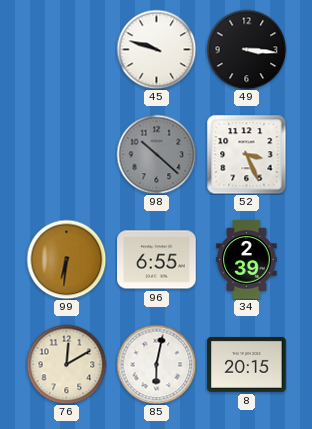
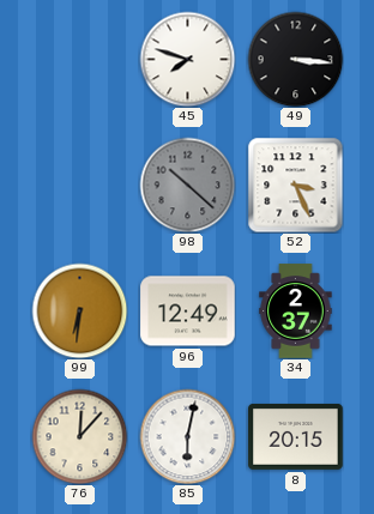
45: 9:48 -> 7:48 (187, 59)
96: 6:55 -> 12:49 (188, 312)
34: 2:39 -> 2:37 (296, 312)
76: 12:10 -> 12:07 (79, 436)
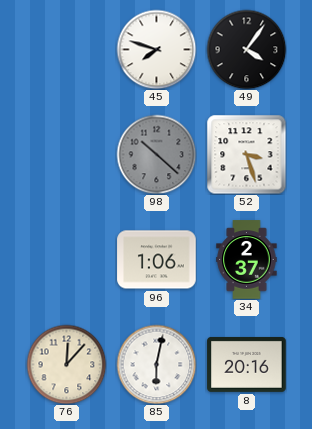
49: 3:16 -> 4:06 (246, 49)
52: 3:26 -> 3:27 (246, 154)
99: 6:31 -> none (79, 310)
96: 12:49 -> 1:06 (157, 260)
8: 20:15 -> 20:16 (247, 364)
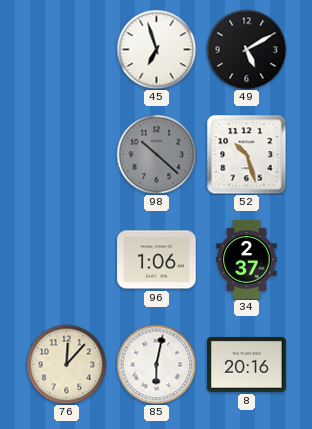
45: 7:48 -> 6:57 (156, 49)
49: 4:06 -> 5:10 (246, 49)
52: 3:27 -> 10:27 (246, 154)
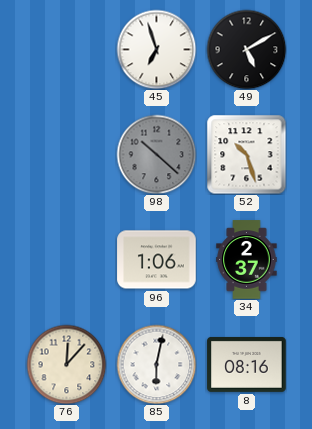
8: 20:16 -> 08:16 (247, 364)
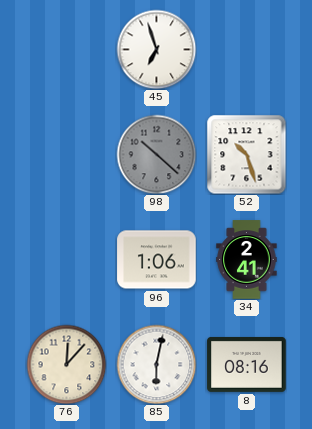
49: 5:10 -> none (246, 49)
34: 2:37 -> 2:41 (247, 260)
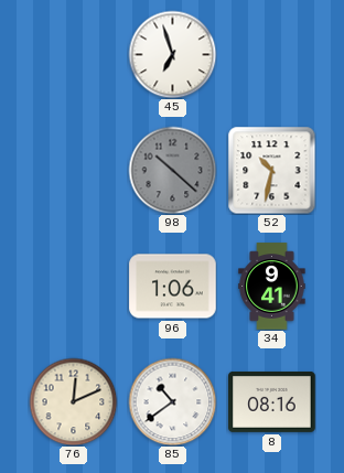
52: 10:27 -> 10:32 (271, 170)
34: 2:41 -> 9:41 (272, 287)
76: 12:07 -> 12:11 (73, 401)
85: 6:02 -> 10:39 (172, 401)
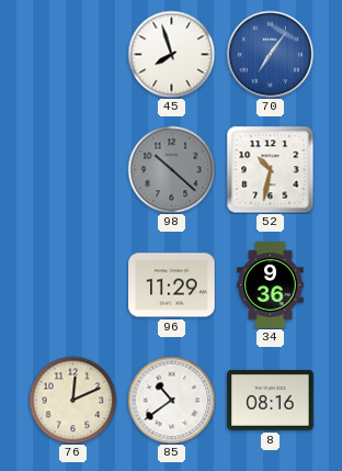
45: 6:57 -> 7:57 (171, 54)
70: none -> 7:06 (270, 54)
96: 1:06 -> 11:29 (172, 285)
34: 9:41 -> 9:36 (271, 285)
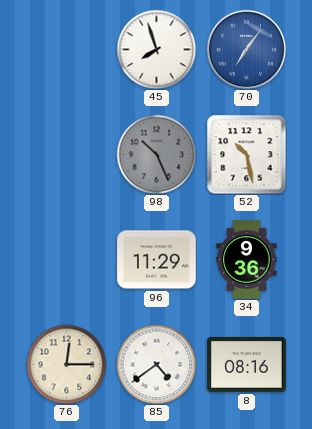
98: 10:22 -> 10:26 (156, 154)
52: 10:32 -> 10:28 (246, 154)
76: 12:11 -> 12:15 (66, 364)
85: 10:39 -> 4:39 (156, 364)
